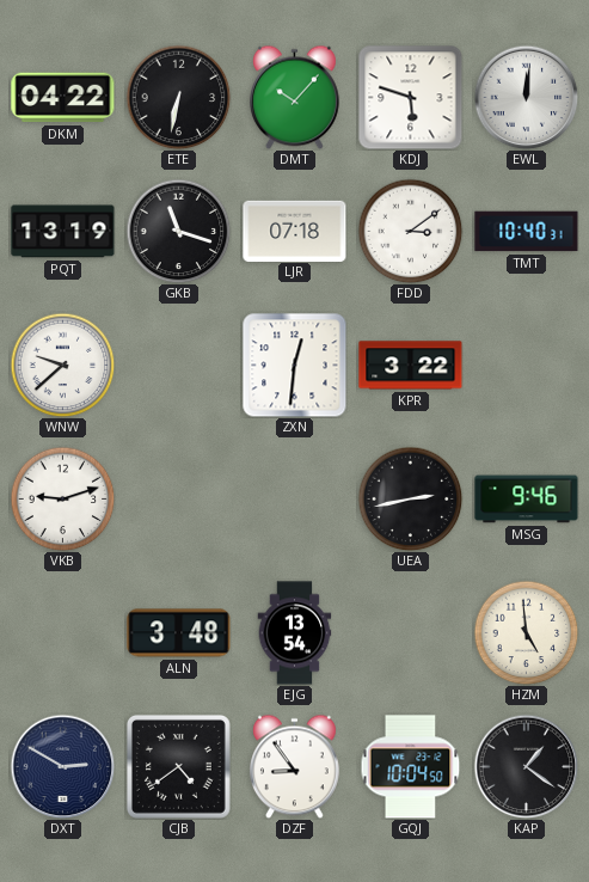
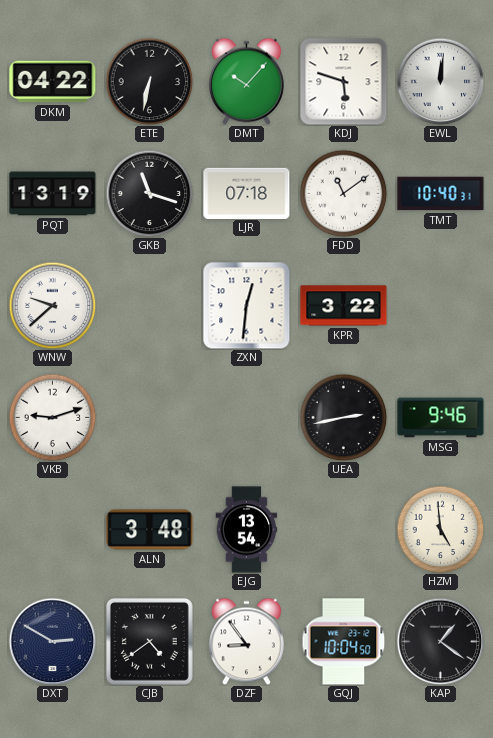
FDD: 3:09 -> 11:09 (343, 193)
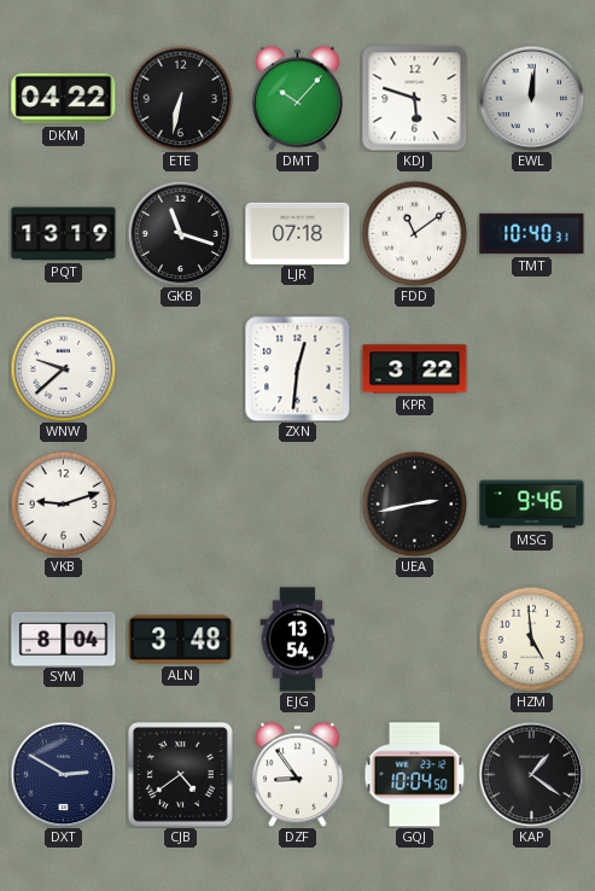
SYM: none -> 8:04 (64, 639)
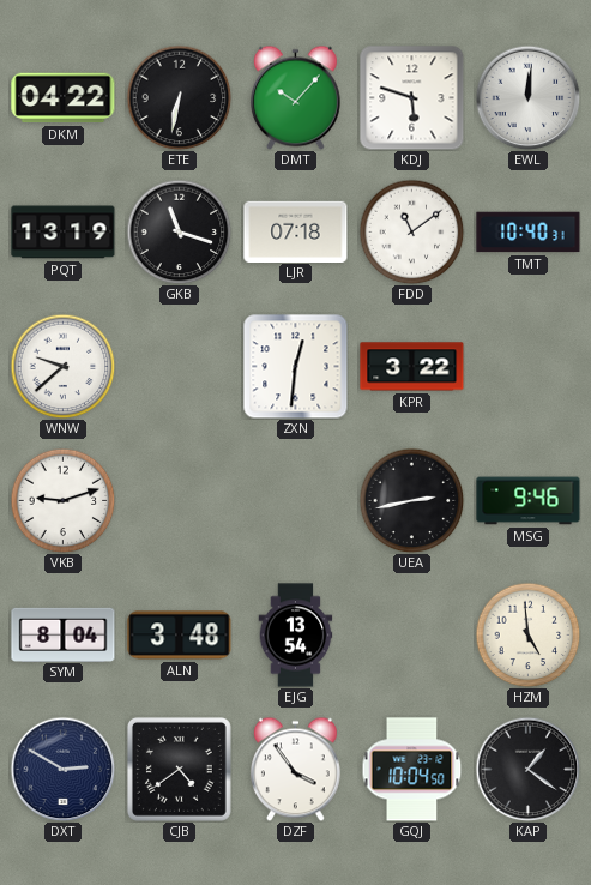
DZF: 8:54 -> 3:54 (295, 769)
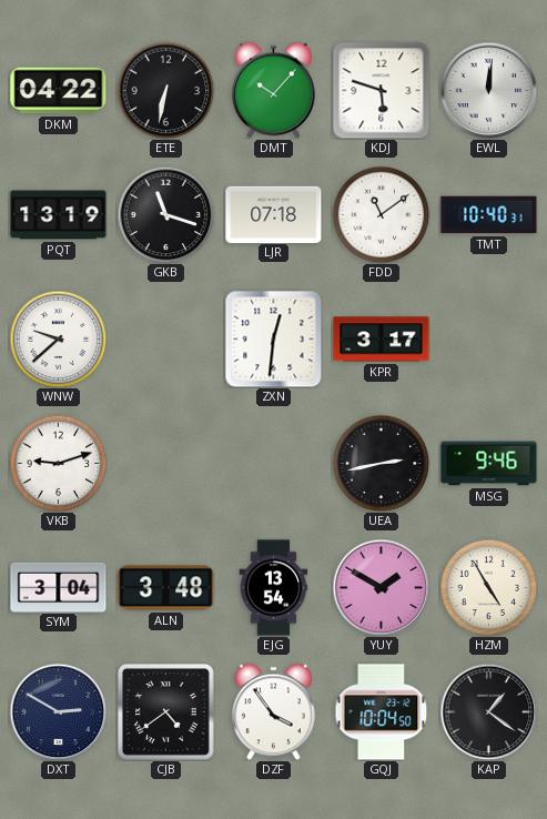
KPR: 3:22 -> 3:17 (382, 340)
SYM: 8:04 -> 3:04 (59, 587)
YUY: none -> 1:50 (381, 587)
HZM: 4:59 -> 4:55 (488, 587)
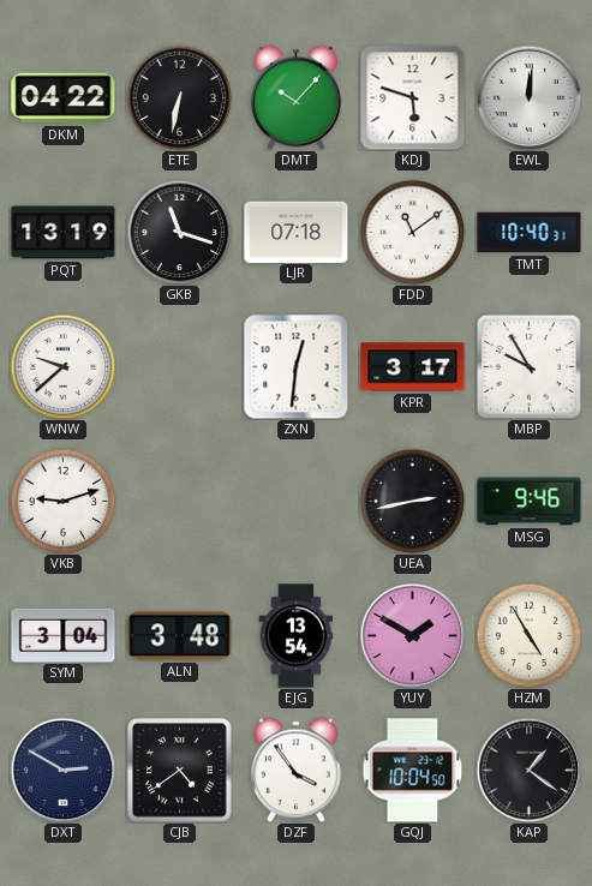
MBP: none -> 9:55 (528, 366)
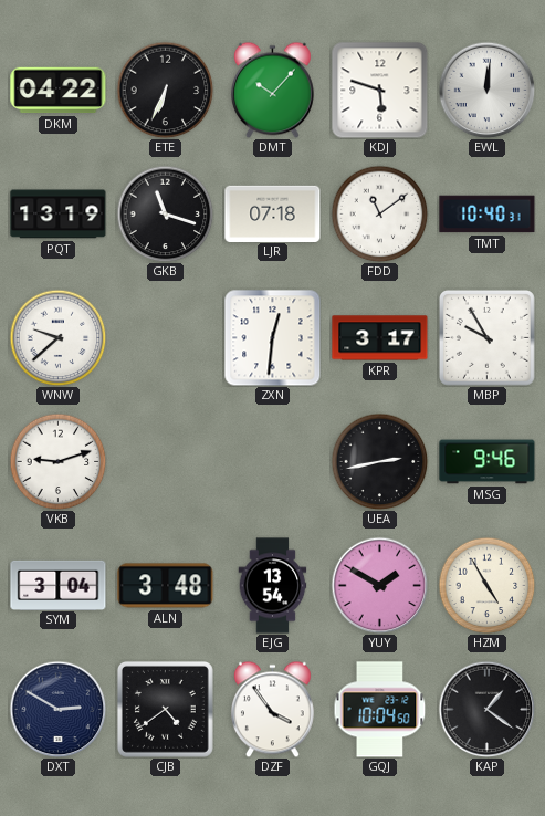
ETE: 6:32 -> 6:34 (165, 90)
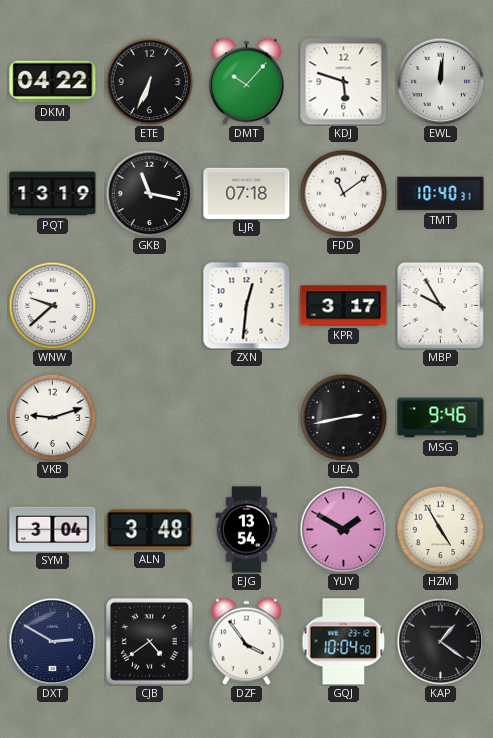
GKB: 11:18 -> 11:17 (149, 193)
